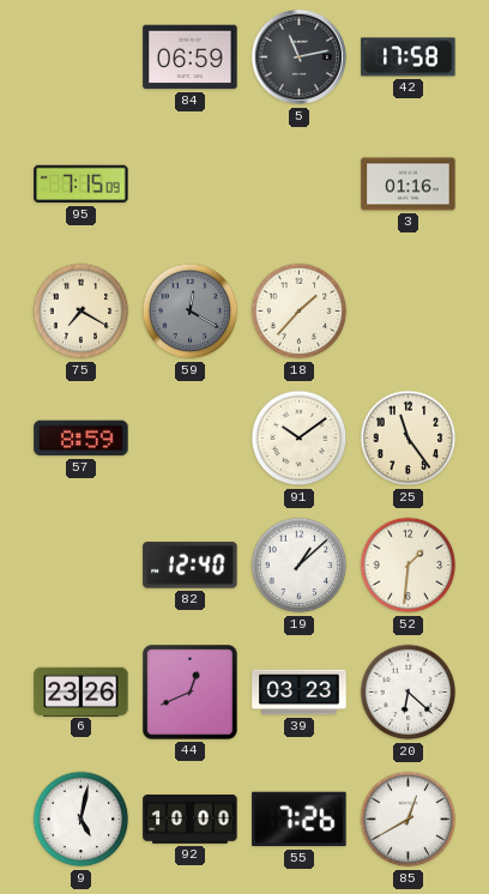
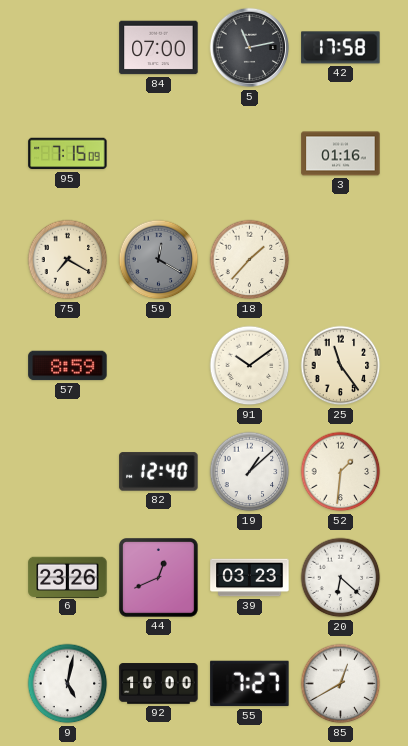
84: 06:59 -> 07:00 (159, 48)
55: 7:26 -> 7:27 (250, 684)
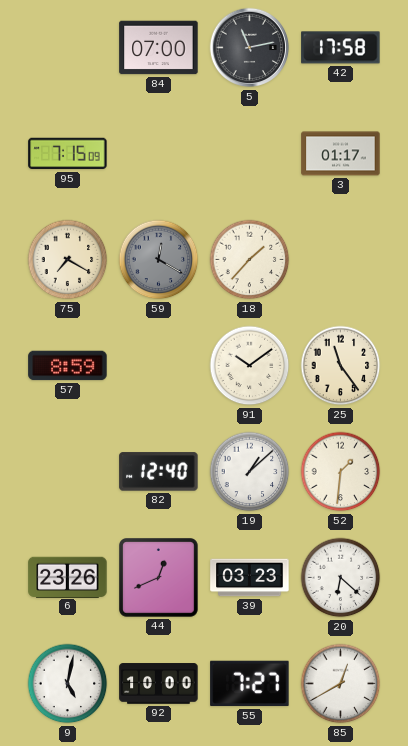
3: 01:16 -> 01:17 (341, 154)
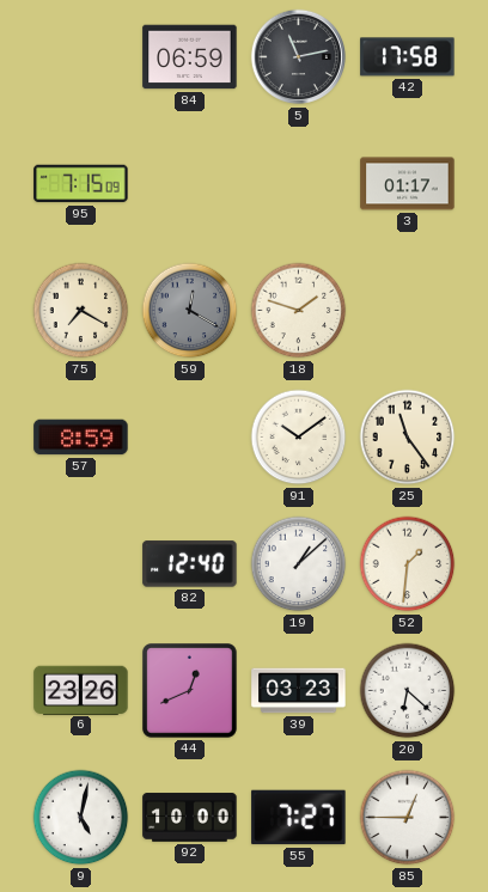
84: 07:00 -> 06:59 (190, 57)
18: 1:37 -> 1:48 (299, 311)
85: 12:40 -> 12:45 (408, 818)
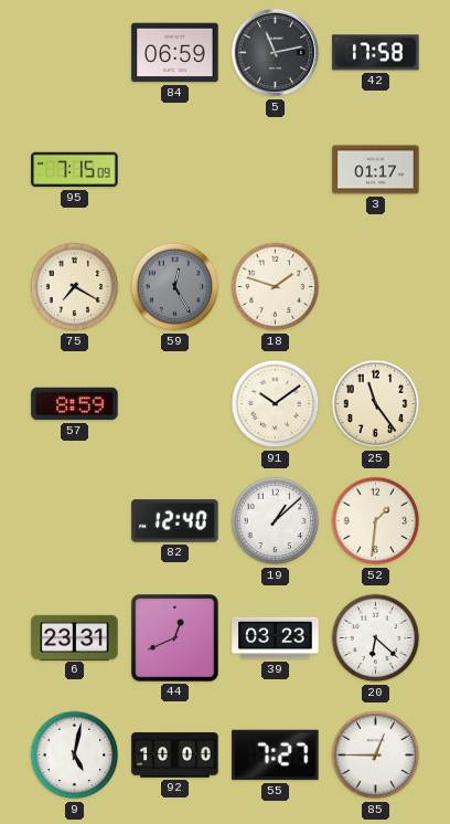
59: 12:20 -> 12:25 (175, 287)
6: 23:26 -> 23:31 (75, 637)
